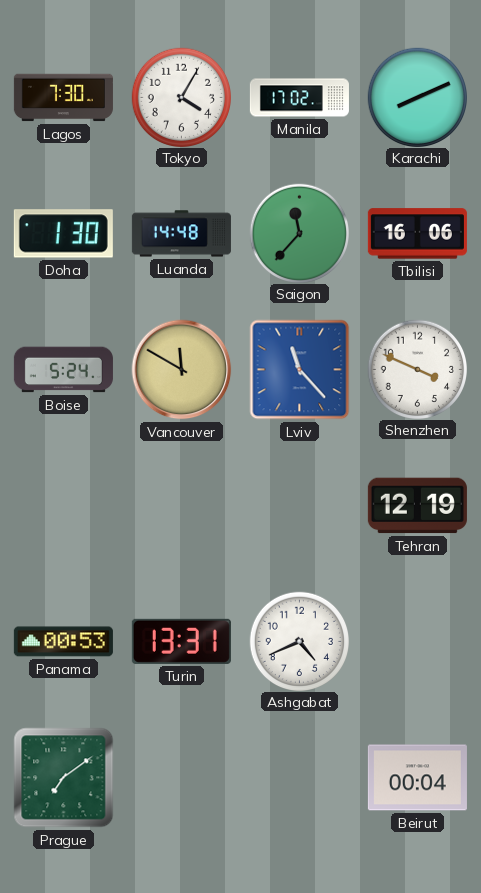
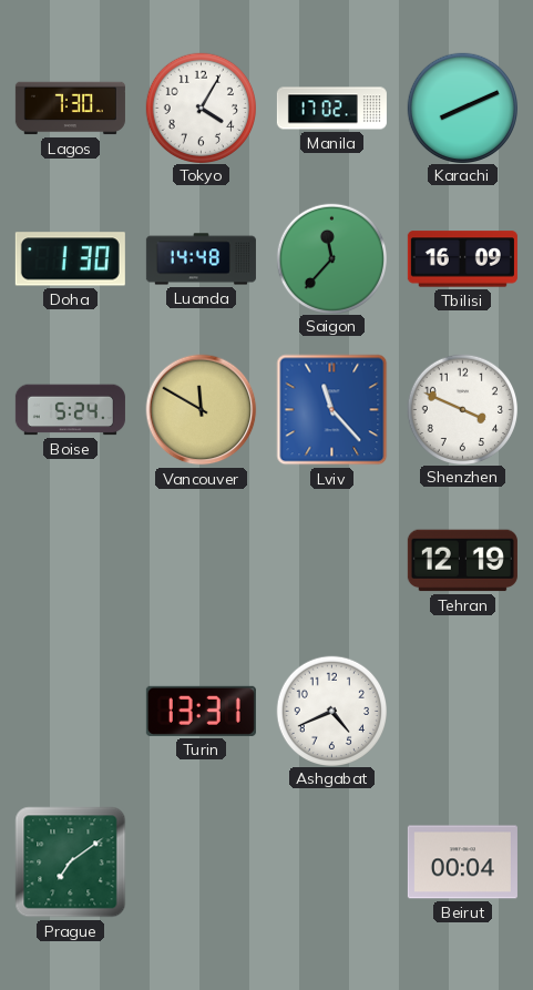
Tbilisi: 16:06 -> 16:09 (462, 259)
Panama: 00:53 -> none (63, 642)
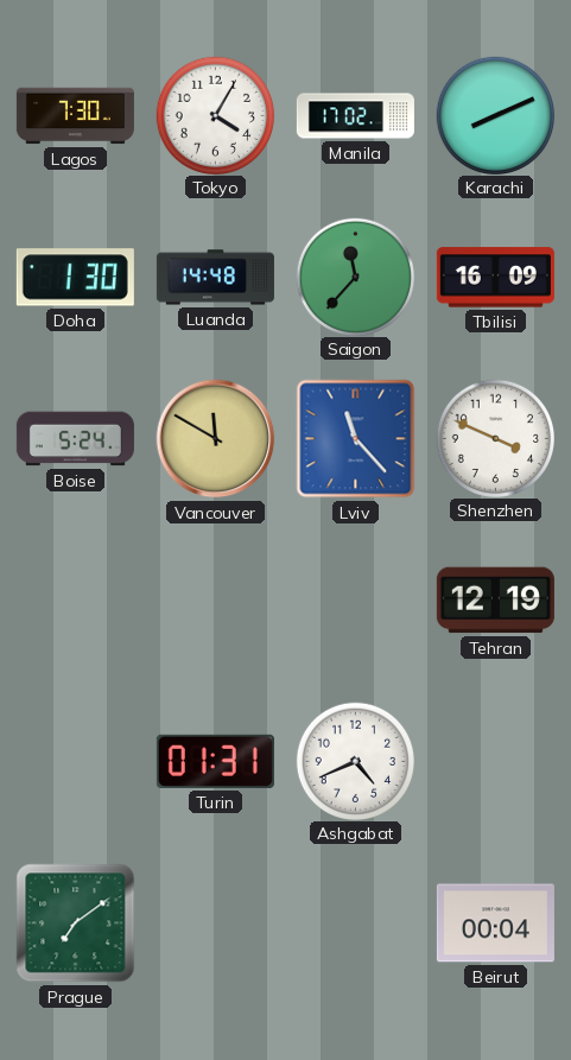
Turin: 13:31 -> 01:31 (215, 761)
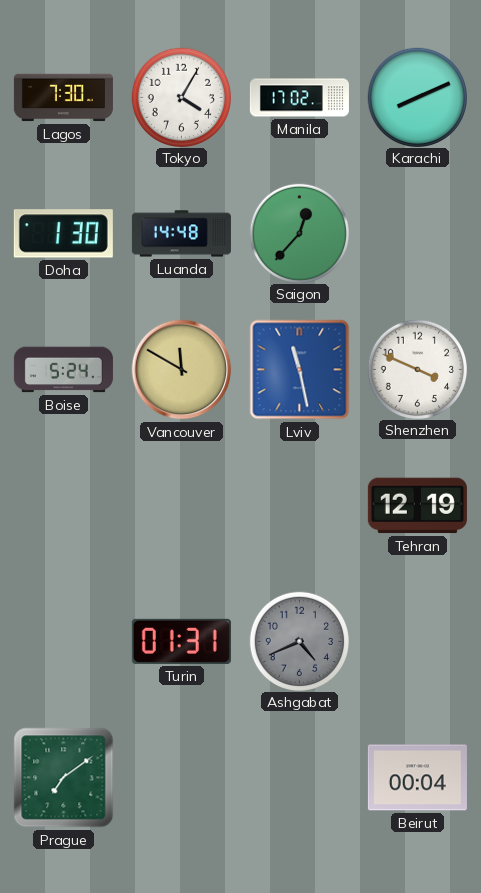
Saigon: 11:37 -> 12:37 (299, 233)
Tbilisi: 16:09 -> none (495, 278)
Lviv: 11:23 -> 11:28 (300, 370)
Ashgabat dial: white -> grey (299, 641)
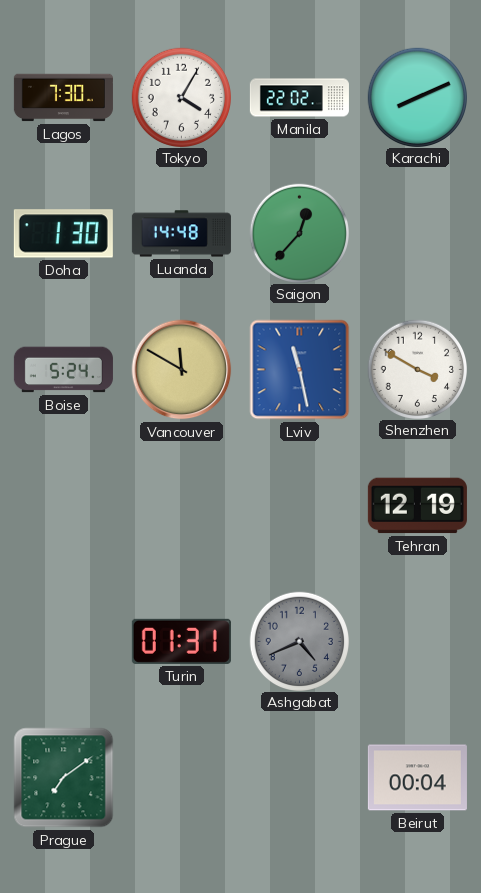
Manila: 17:02 -> 22:02 (299, 98)
Shenzhen: 3:49 -> 3:50 (417, 369)
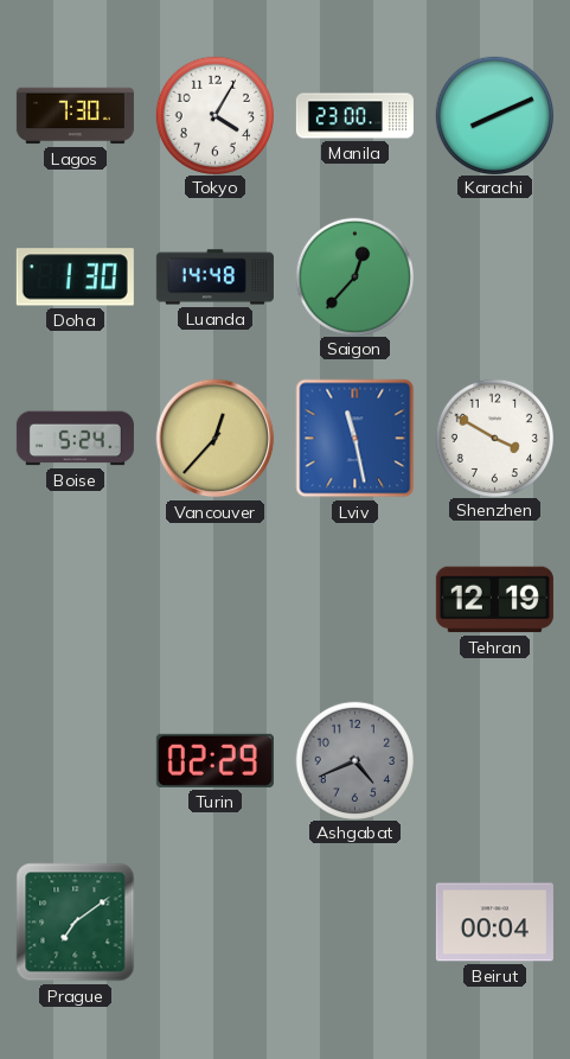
Manila: 22:02 -> 23:00 (354, 116)
Vancouver: 11:50 -> 12:37 (216, 439)
Turin: 01:31 -> 02:29 (214, 760)
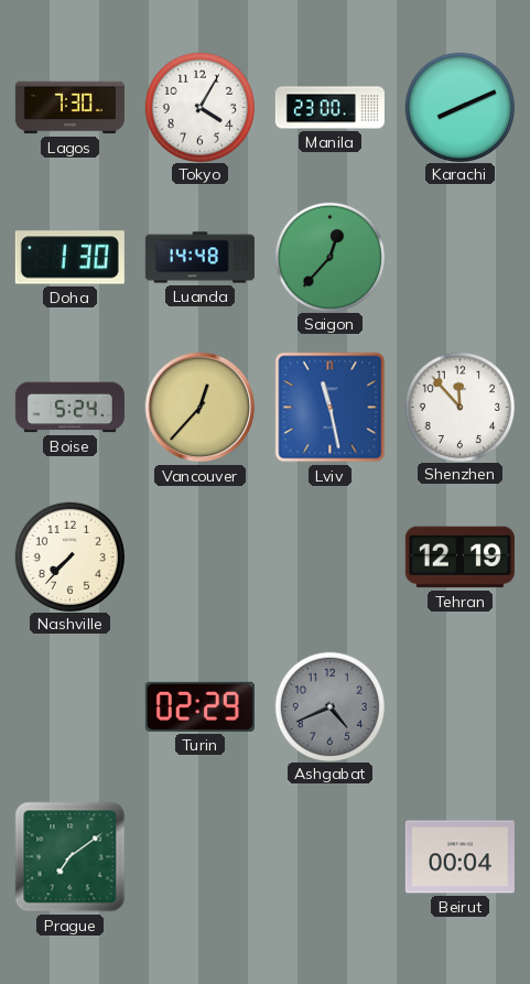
Shenzhen: 3:50 -> 11:53 (459, 407)
Nashville: none -> 7:37 (69, 556)
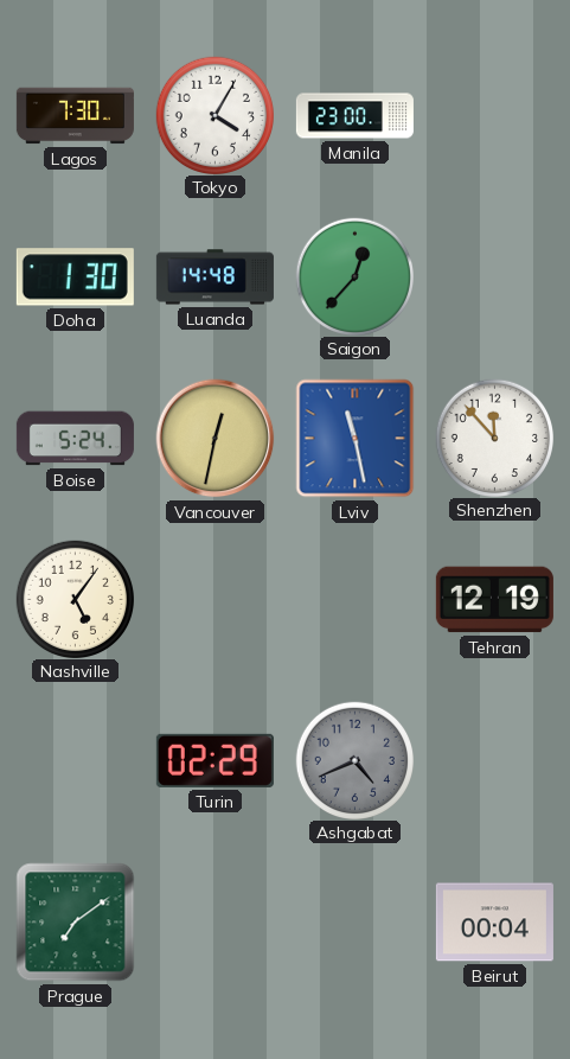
Karachi: 8:11 -> none (459, 107)
Vancouver: 12:37 -> 12:32 (216, 439)
Nashville: 7:37 -> 5:06 (75, 599)
